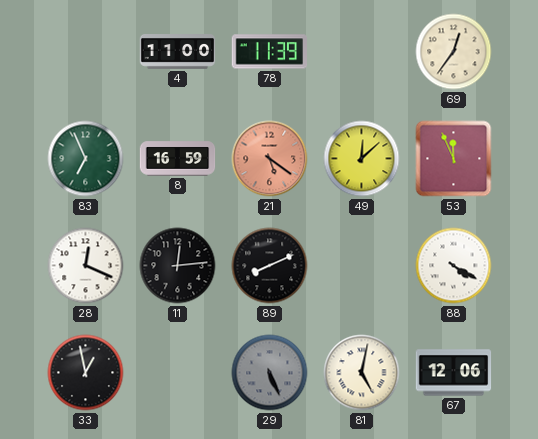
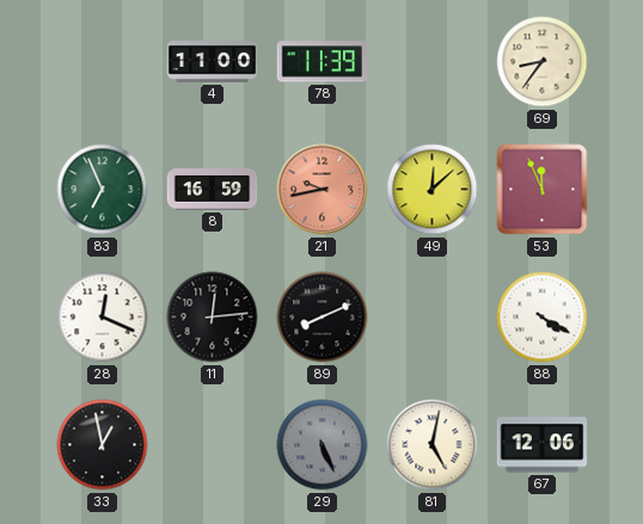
69: 12:36 -> 8:36 (543, 62)
21: 5:21 -> 9:43 (323, 190)
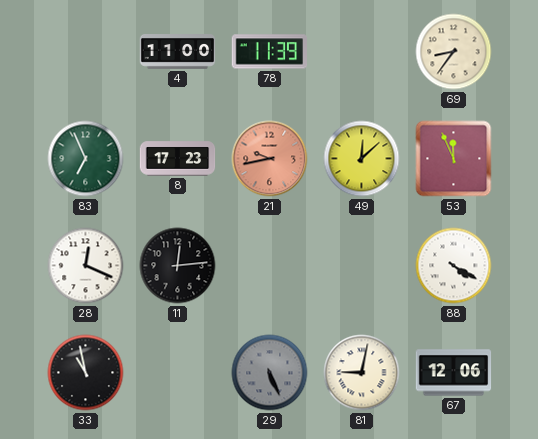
8: 16:59 -> 17:23 (178, 159)
89: 8:11 -> none (323, 318)
33: 12:58 -> 10:58 (86, 373)
81: 5:02 -> 9:02 (362, 373)
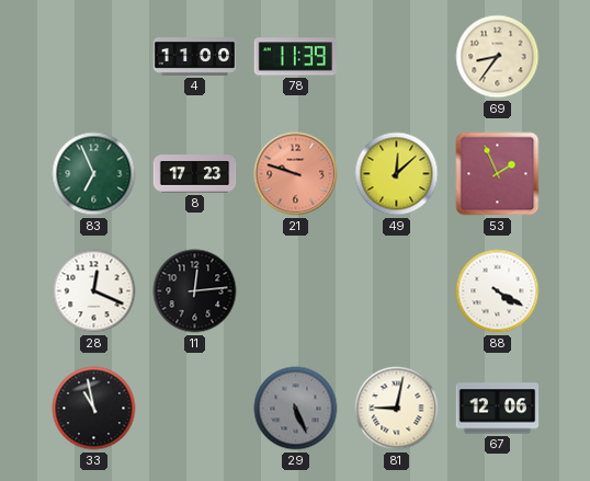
21: 9:43 -> 9:48 (296, 174)
53: 11:56 -> 1:56 (498, 174)
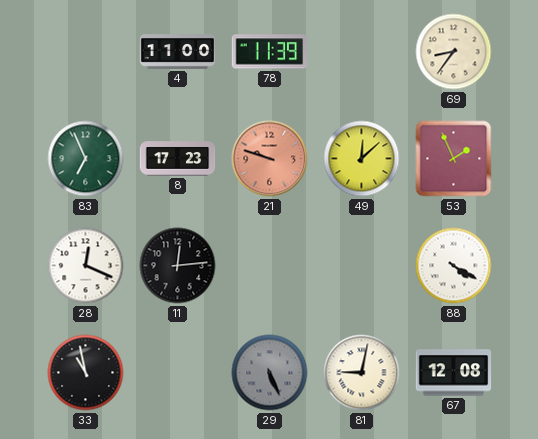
67: 12:06 -> 12:08 (454, 373)
